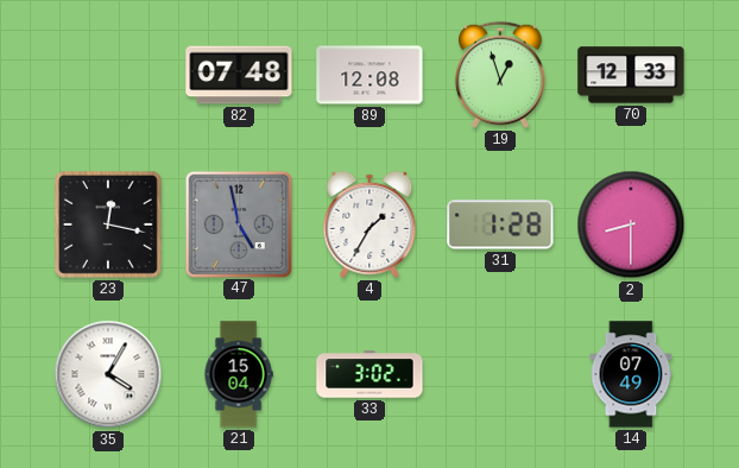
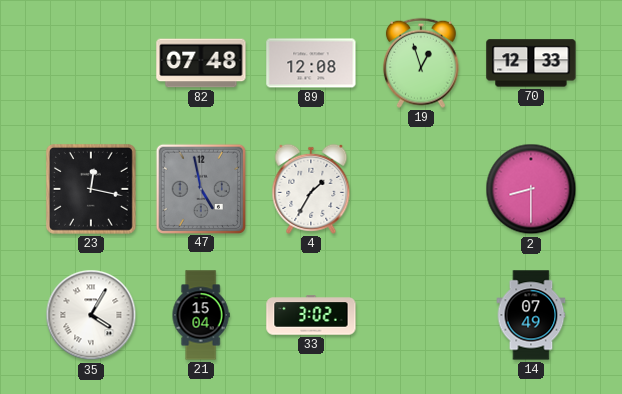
31: 1:28 -> none (500, 224)
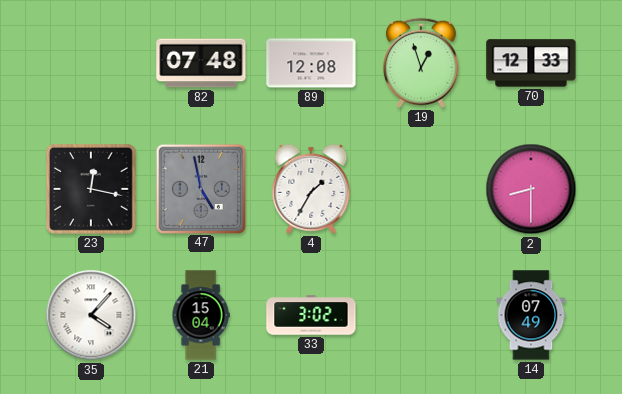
35: 4:05 -> 4:07 (91, 315)
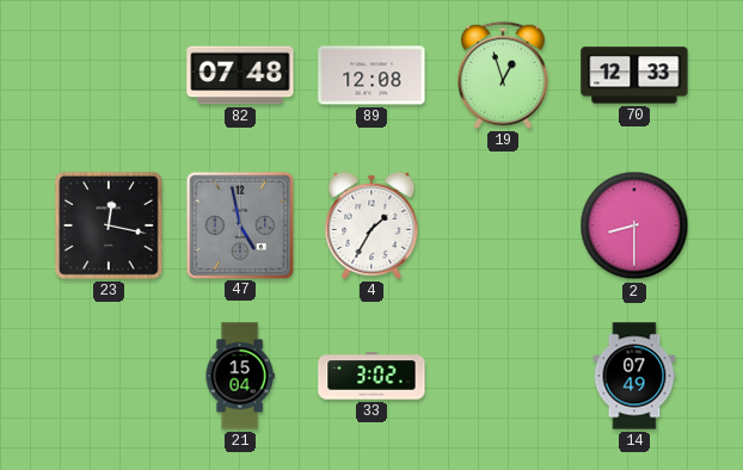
35: 4:07 -> none (91, 315)
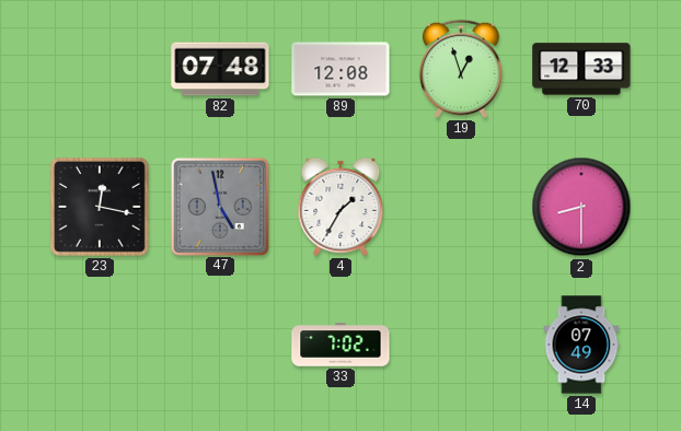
21: 15:04 -> none (240, 376)
33: 3:02 -> 7:02 (340, 345)
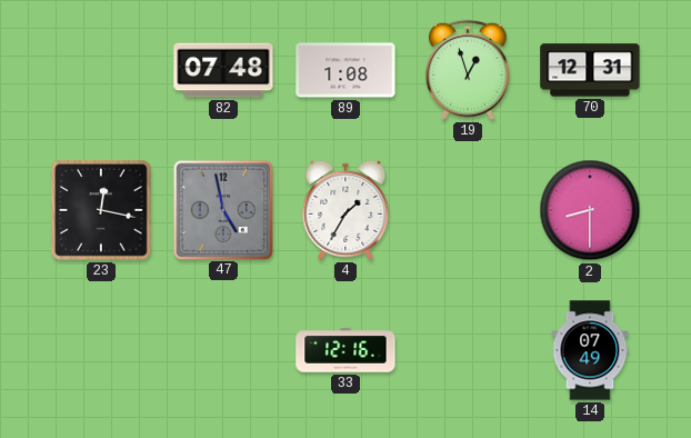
89: 12:08 -> 1:08 (345, 70)
70: 12:33 -> 12:31 (590, 70)
33: 7:02 -> 12:16 (345, 350)
